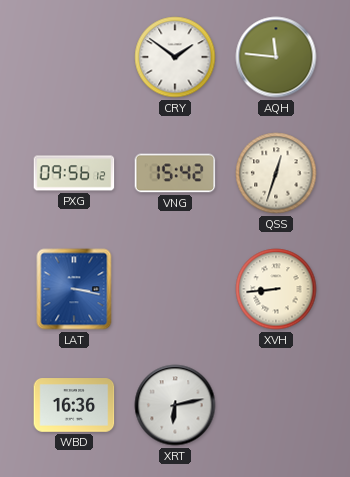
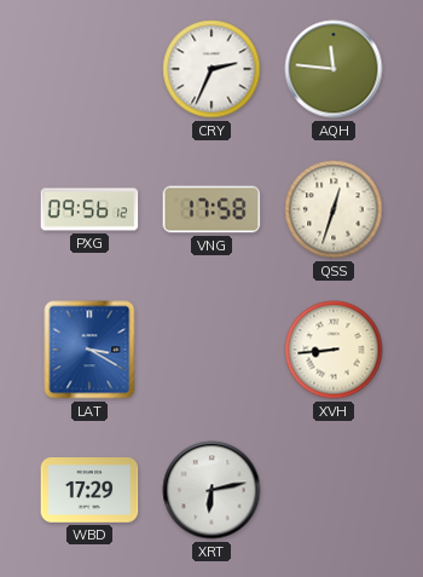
CRY: 1:51 -> 2:34 (211, 69)
VNG: 15:42 -> 17:58 (211, 209)
LAT: 3:17 -> 3:20 (89, 350)
WBD: 16:36 -> 17:29 (89, 490)
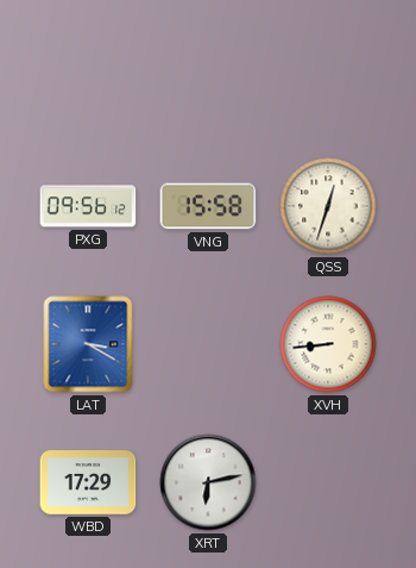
CRY: 2:34 -> none (211, 69)
AQH: 11:46 -> none (334, 69)
VNG: 17:58 -> 15:58 (208, 206)
